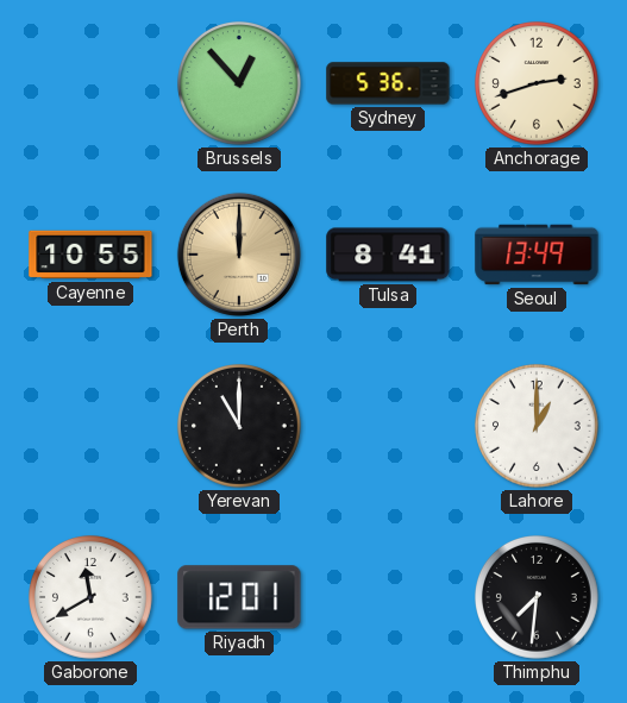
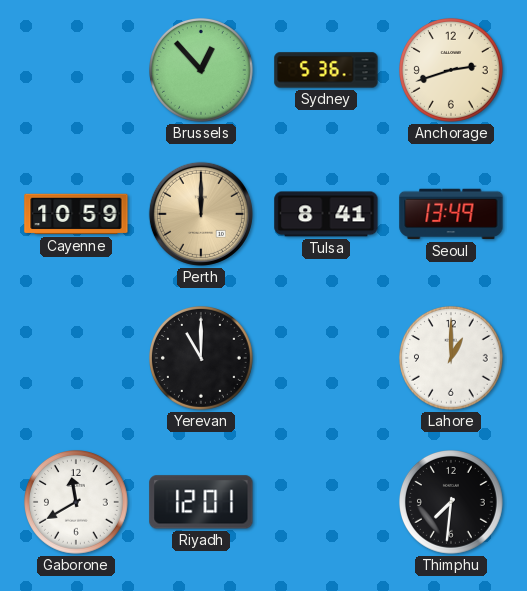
Cayenne: 10:55 -> 10:59 (76, 214)
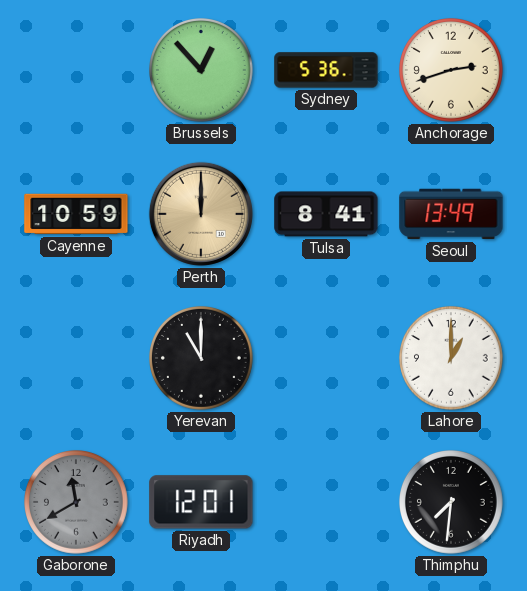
Gaborone dial: white -> grey (77, 503)
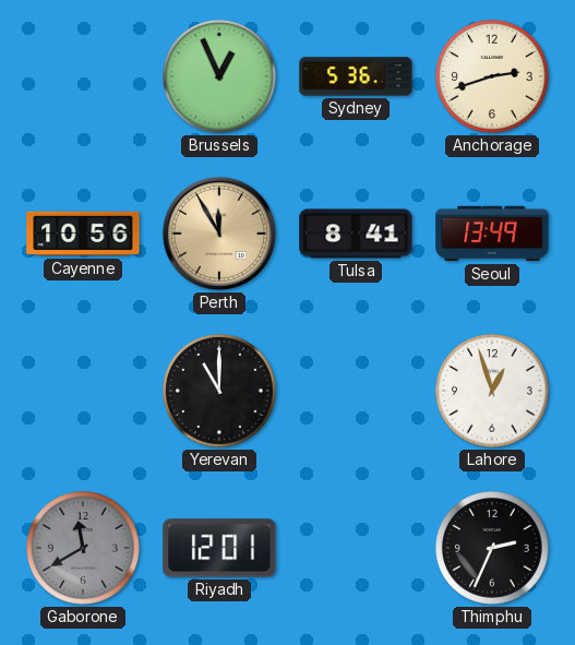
Brussels: 12:53 -> 12:56 (220, 77)
Cayenne: 10:59 -> 10:56 (83, 234)
Perth: 12:00 -> 11:55 (219, 234)
Lahore: 1:00 -> 12:57 (493, 392)
Thimphu: 7:31 -> 2:34 (493, 549)
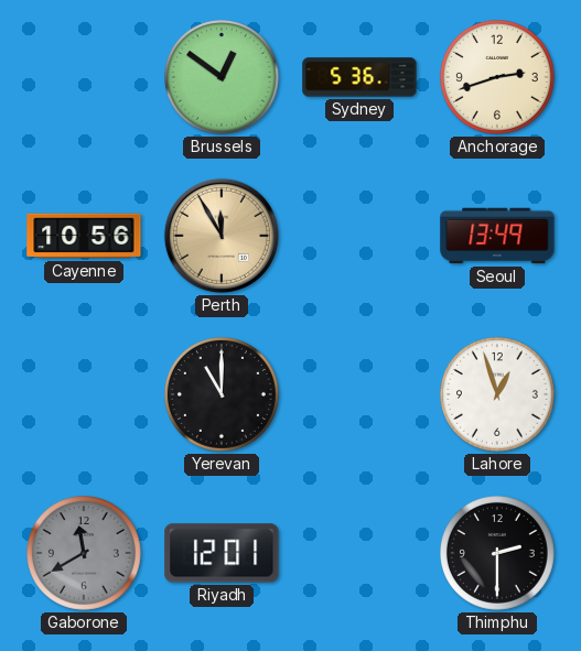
Brussels: 12:56 -> 12:51 (223, 78)
Tulsa: 8:41 -> none (356, 234)
Thimphu: 2:34 -> 2:30 (498, 554)
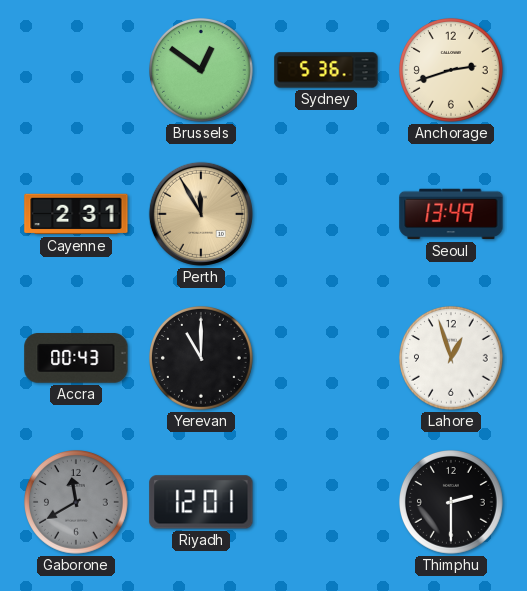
Cayenne: 10:56 -> 2:31 (76, 214)
Accra: none -> 00:43 (76, 358)
